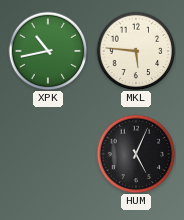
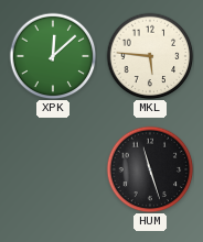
XPK: 10:43 -> 12:08 (53, 56)
HUM: 5:04 -> 11:27 (150, 169)
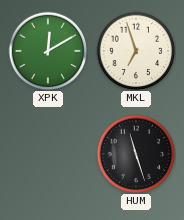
XPK: 12:08 -> 12:10 (48, 51)
MKL: 5:46 -> 6:57 (136, 51)
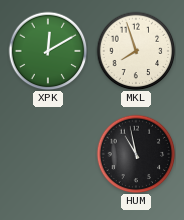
MKL: 6:57 -> 7:57 (136, 51)
HUM: 11:27 -> 10:58 (136, 154)
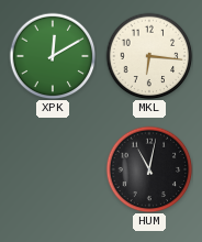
MKL: 7:57 -> 6:16 (149, 56)
HUM: 10:58 -> 11:02 (149, 169)
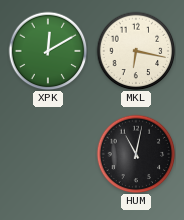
MKL: 6:16 -> 6:17 (136, 51)
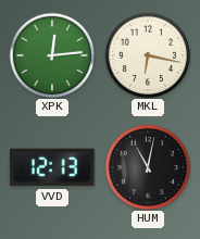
XPK: 12:10 -> 12:14 (52, 55)
VVD: none -> 12:13 (52, 167)
